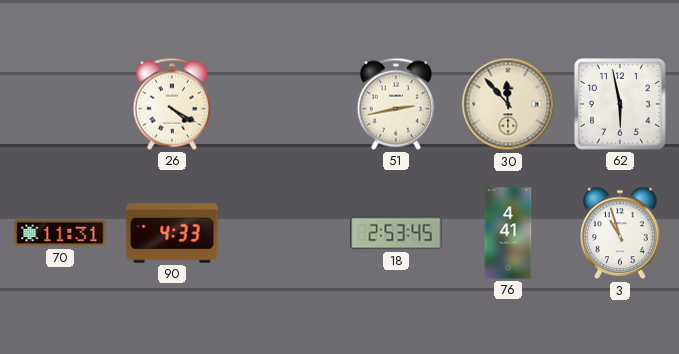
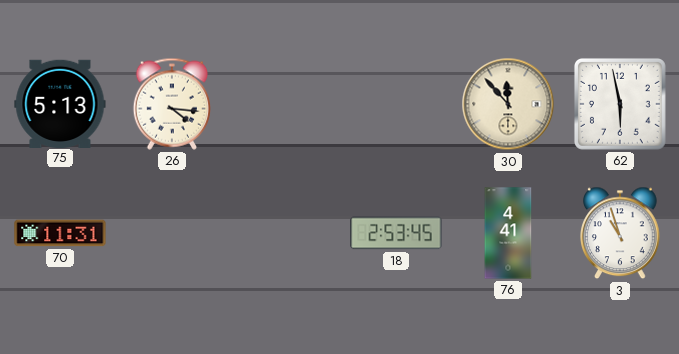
75: none -> 5:13 (60, 103)
26: 4:20 -> 4:16 (171, 104)
51: 2:43 -> none (395, 104)
90: 4:33 -> none (172, 233)
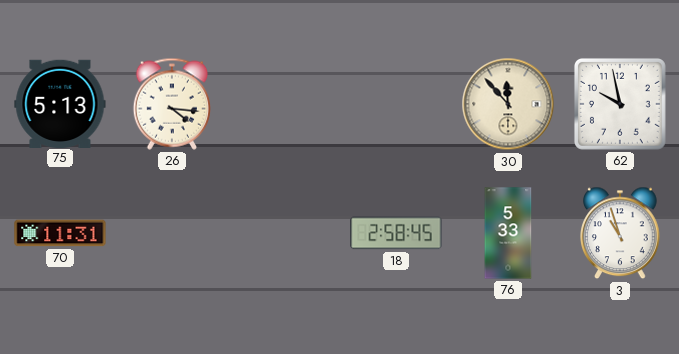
62: 5:58 -> 9:58 (620, 104)
18: 2:53 -> 2:58 (396, 233)
76: 4:41 -> 5:33 (508, 233)
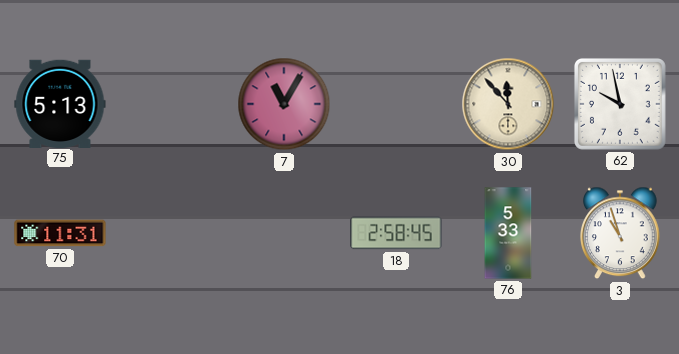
26: 4:16 -> none (171, 104)
7: none -> 11:05 (284, 104)
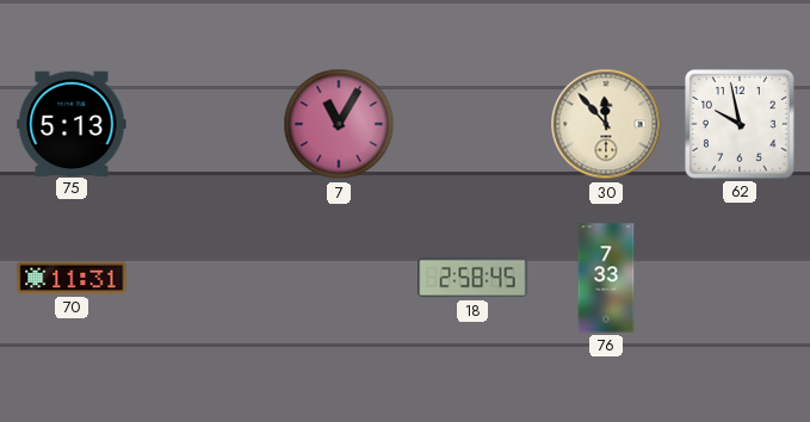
76: 5:33 -> 7:33 (606, 278)
3: 10:57 -> none (621, 233)
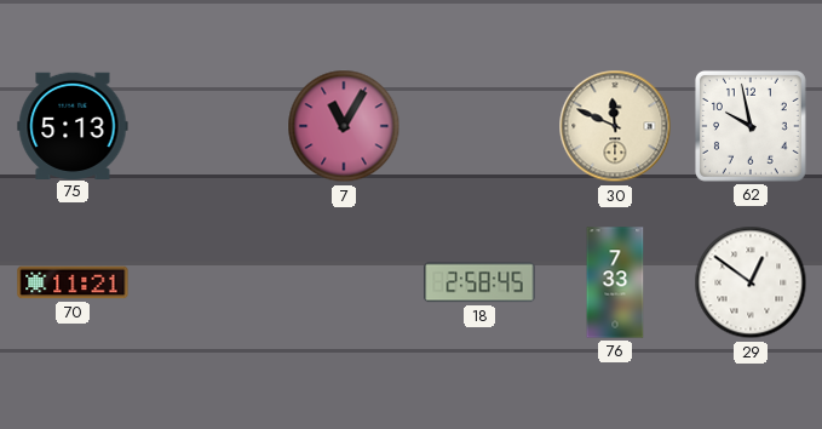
30: 11:53 -> 11:49 (615, 126)
70: 11:31 -> 11:21 (73, 282)
29: none -> 12:51 (751, 282)
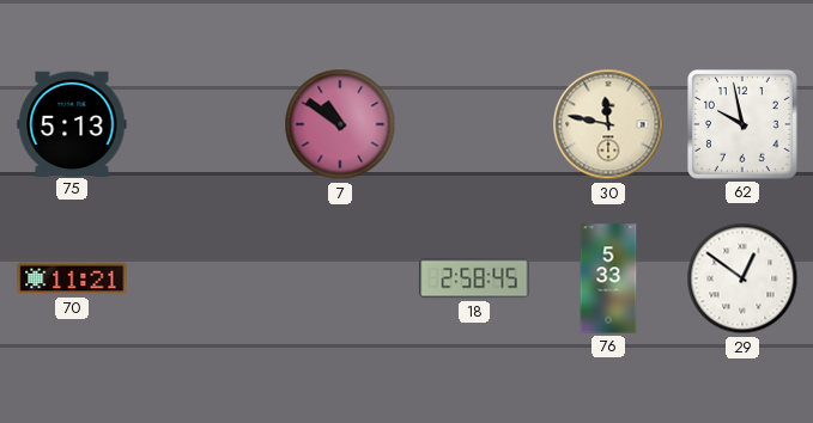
7: 11:05 -> 10:51 (340, 124)
30: 11:49 -> 11:47 (608, 124)
76: 7:33 -> 5:33 (608, 278)
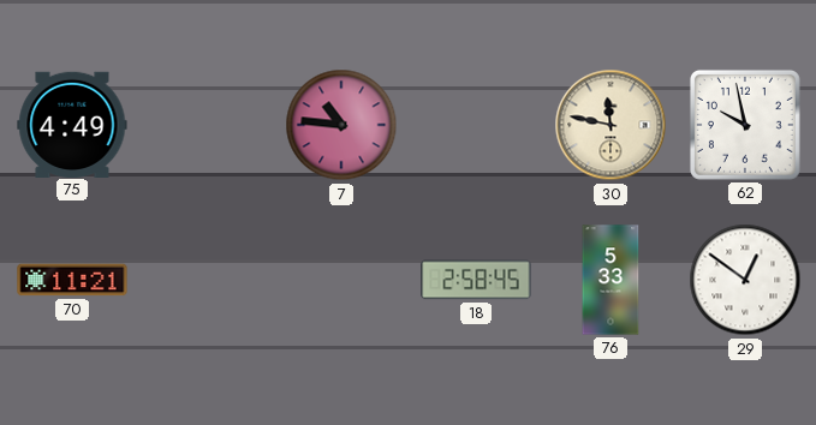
75: 5:13 -> 4:49 (72, 124)
7: 10:51 -> 10:46 (341, 125)
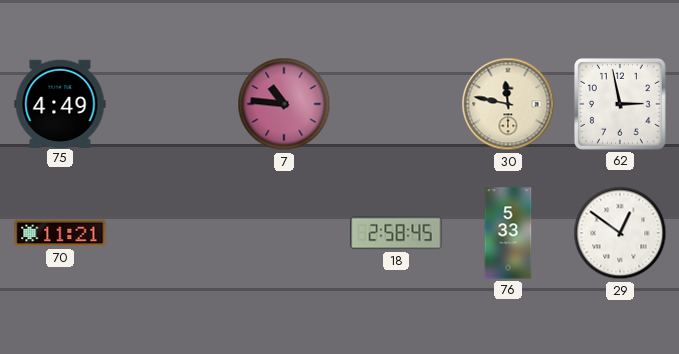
62: 9:58 -> 2:58 (620, 104)
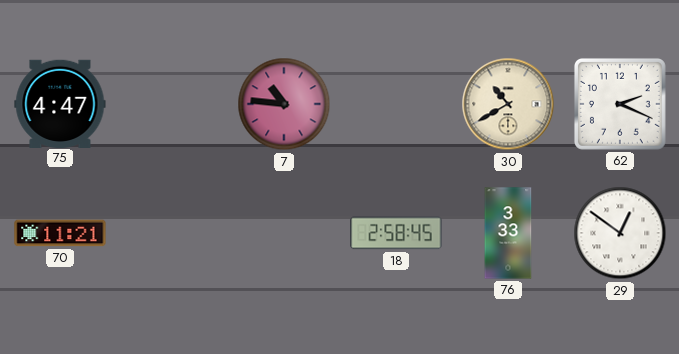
75: 4:49 -> 4:47 (60, 103)
30: 11:47 -> 10:40 (508, 104)
62: 2:58 -> 2:19 (620, 104)
76: 5:33 -> 3:33 (508, 233)
